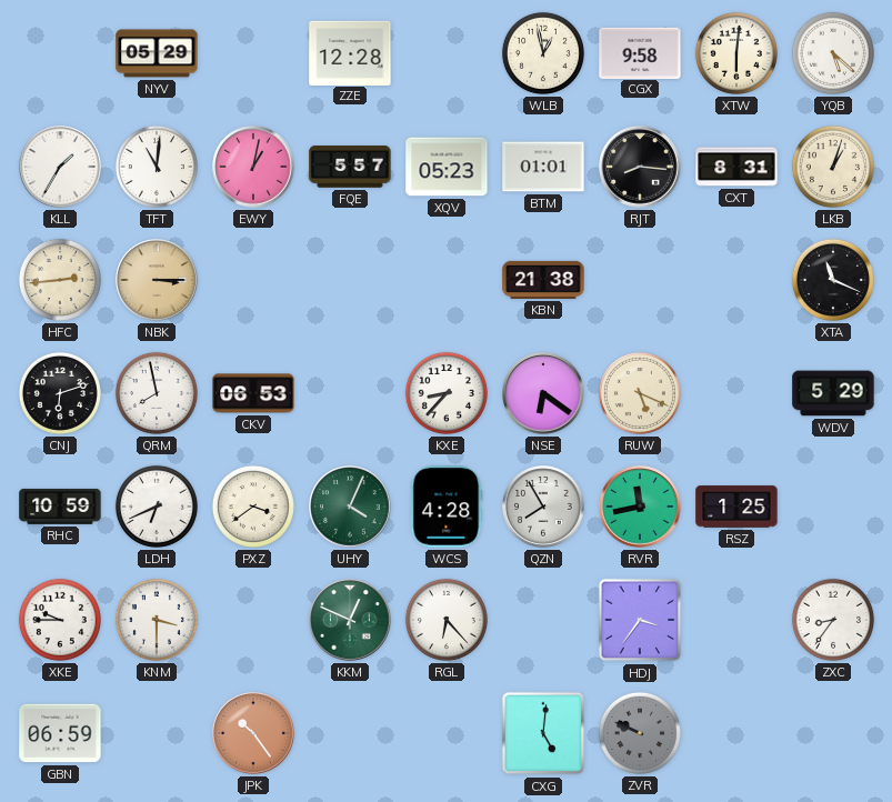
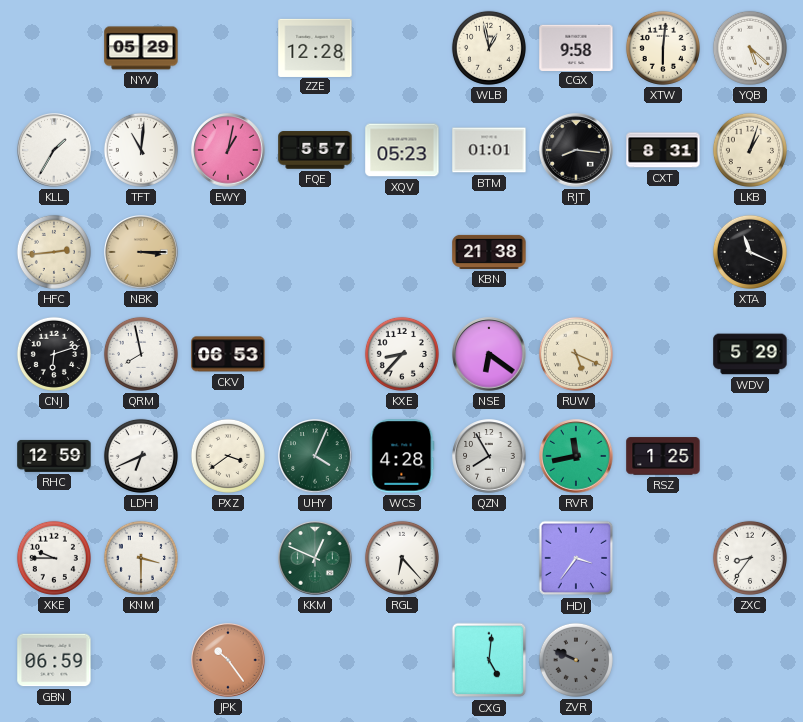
RHC: 10:59 -> 12:59 (54, 456)
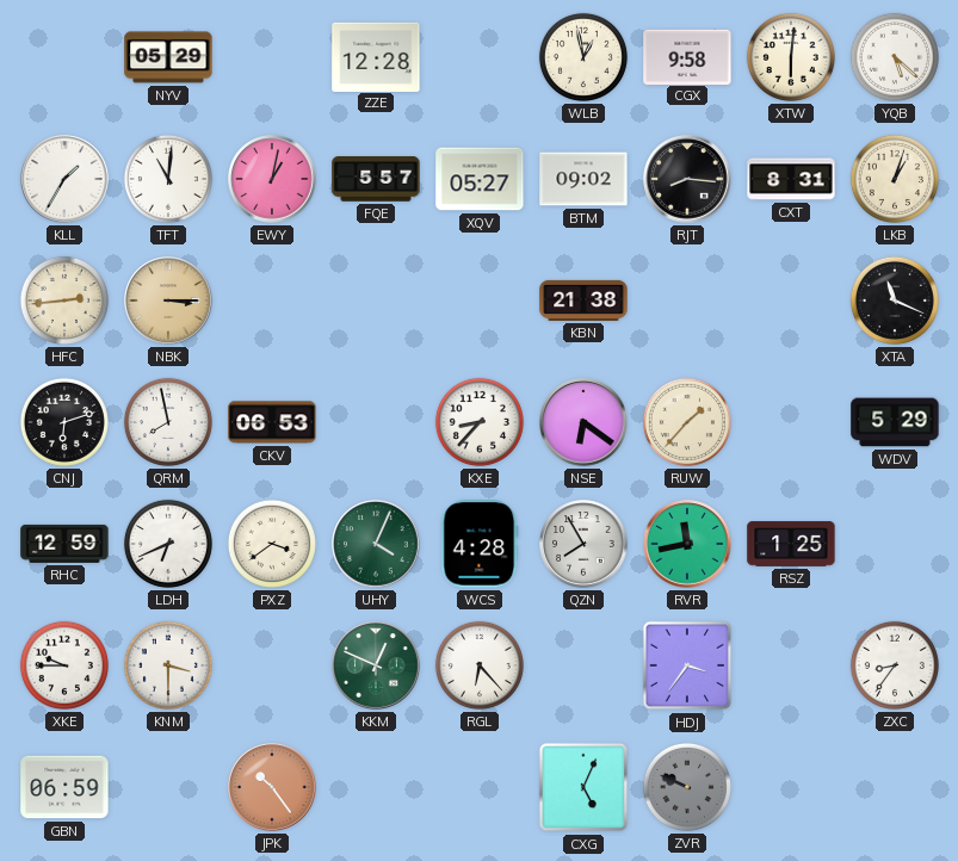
XQV: 05:23 -> 05:27 (480, 179)
BTM: 01:01 -> 09:02 (583, 179)
RUW: 5:19 -> 1:37 (687, 422)
CXG: 5:01 -> 5:04 (583, 787)
